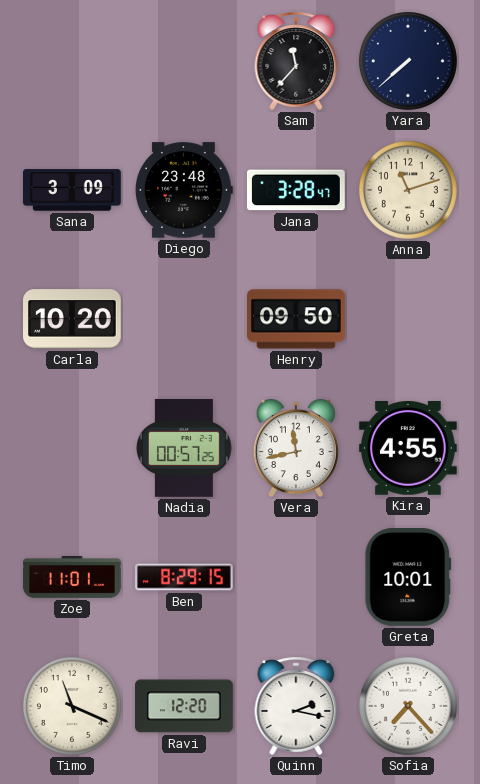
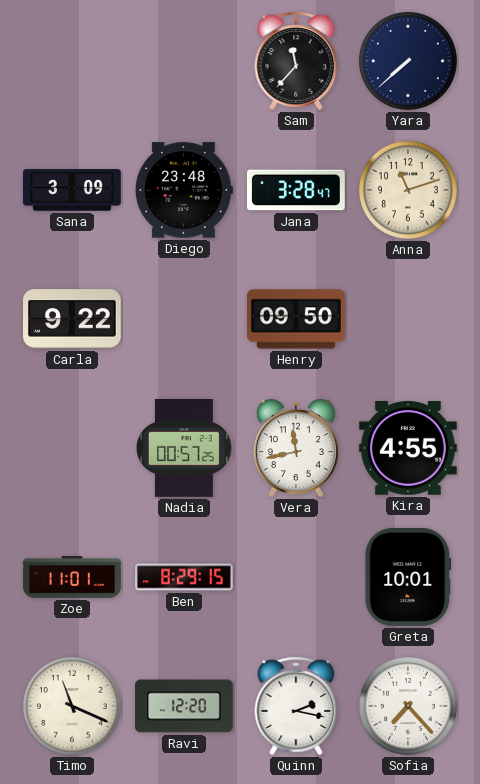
Carla: 10:20 -> 9:22 (73, 319)
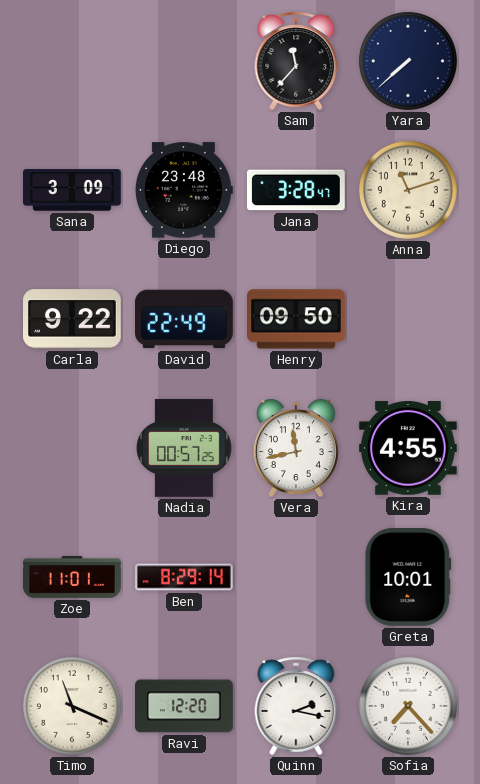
David: none -> 22:49 (185, 319)
Ben: 8:29:15 -> 8:29:14 (184, 577)
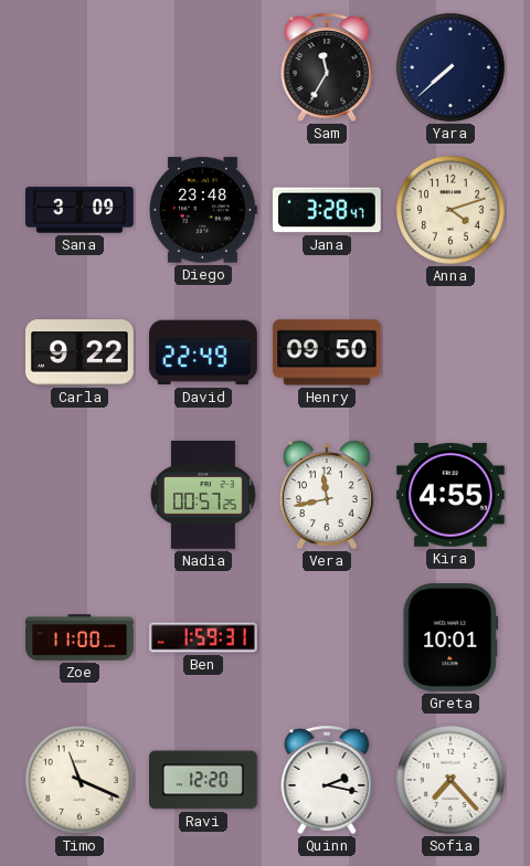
Sam: 11:37 -> 11:35 (327, 67)
Anna: 11:12 -> 4:12 (451, 210)
Zoe: 11:01 -> 11:00 (79, 638)
Ben: 8:29 -> 1:59 (203, 637)
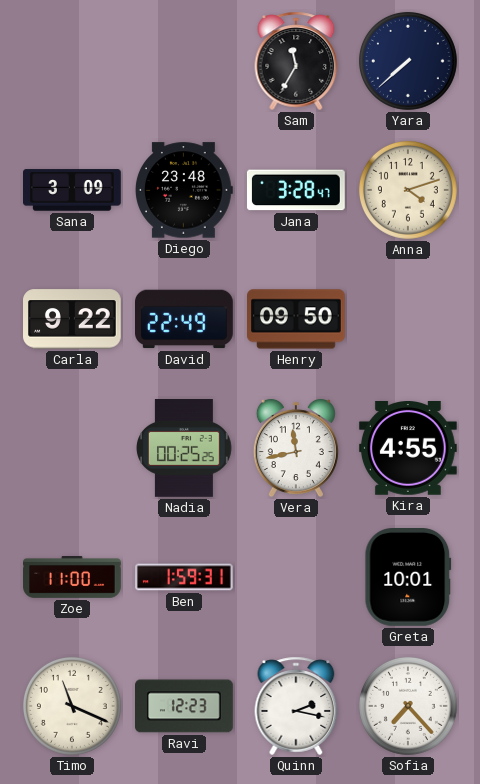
Nadia: 00:57 -> 00:25 (185, 449)
Ravi: 12:20 -> 12:23 (185, 706)
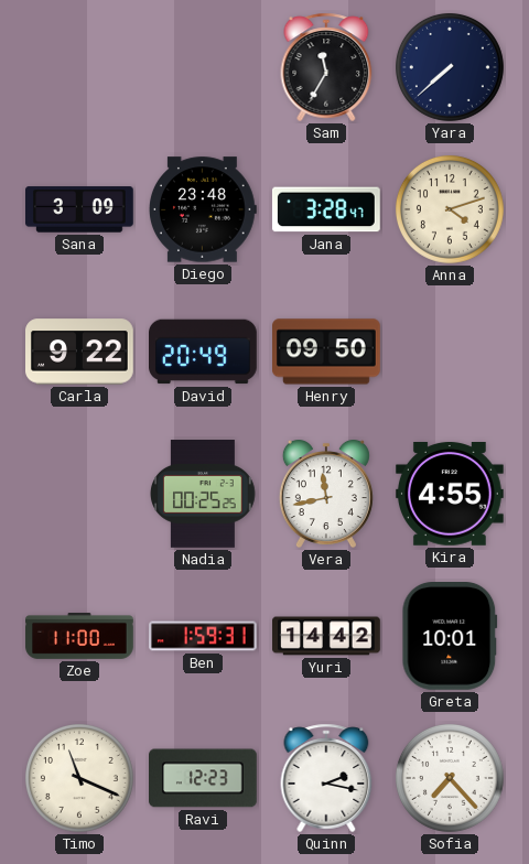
David: 22:49 -> 20:49 (204, 352)
Yuri: none -> 14:42 (326, 636)
